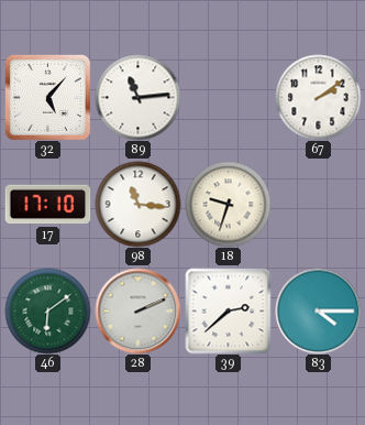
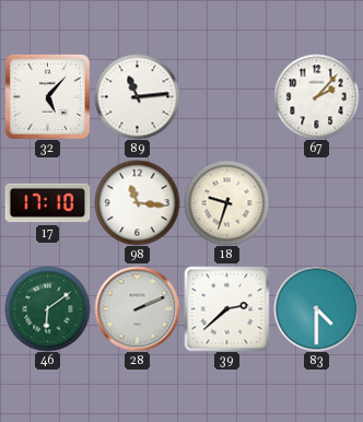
67: 2:09 -> 2:07 (316, 96)
83: 4:15 -> 4:30 (316, 308)
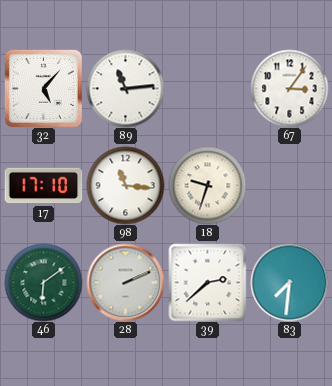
67: 2:07 -> 3:06 (289, 88)
83: 4:30 -> 7:31 (289, 282)
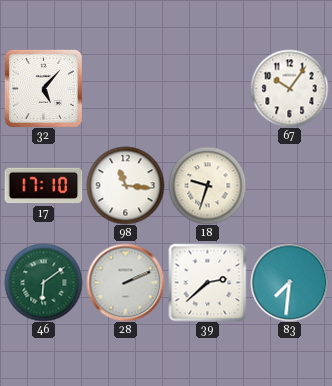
89: 11:14 -> none (125, 88)
67: 3:06 -> 10:06 (289, 88)
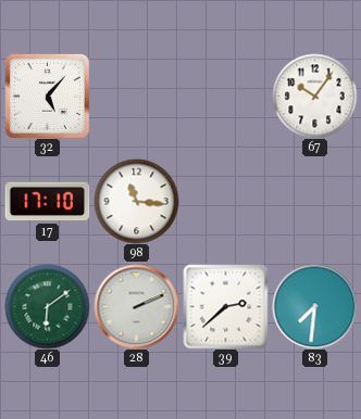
18: 9:33 -> none (207, 185)
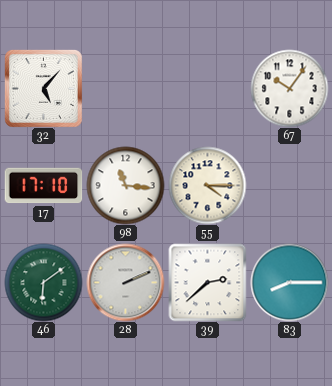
55: none -> 4:15 (207, 185)
83: 7:31 -> 8:15 (289, 282)
